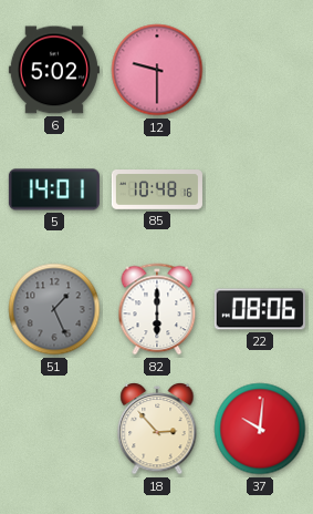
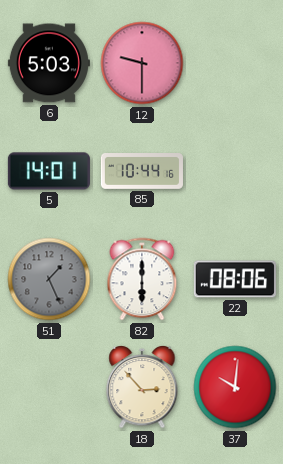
6: 5:02 -> 5:03 (49, 63)
85: 10:48 -> 10:44 (142, 172)
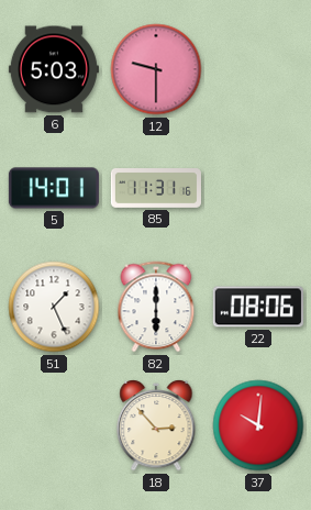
85: 10:44 -> 11:31 (156, 189)
51 dial: grey -> white (54, 307)
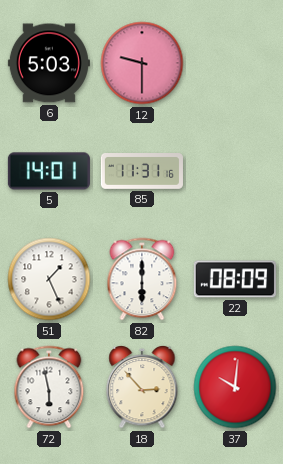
22: 08:06 -> 08:09 (235, 279)
72: none -> 5:58 (49, 387)
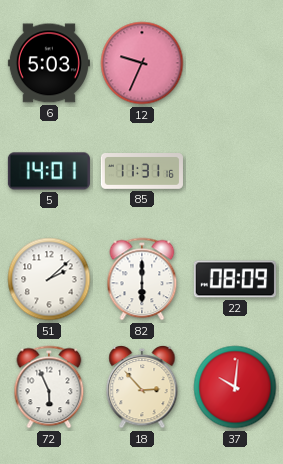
12: 9:30 -> 9:34 (142, 63)
51: 1:26 -> 2:08 (49, 279)
72: 5:58 -> 5:56 (49, 387)
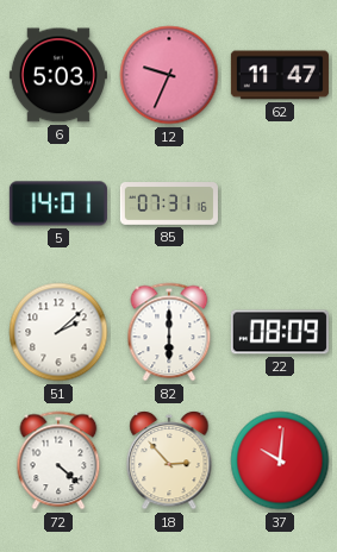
62: none -> 11:47 (280, 75)
85: 11:31 -> 07:31 (169, 205)
72: 5:56 -> 4:22 (58, 460)
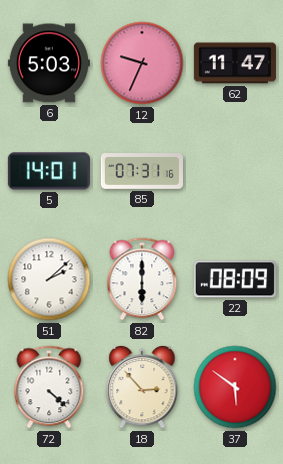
37: 10:01 -> 5:51 (235, 387)
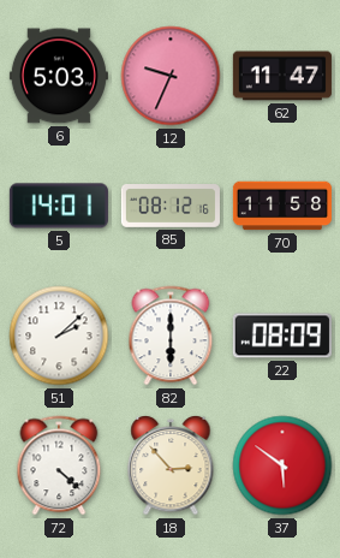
85: 07:31 -> 08:12 (171, 207)
70: none -> 11:58 (282, 206)
